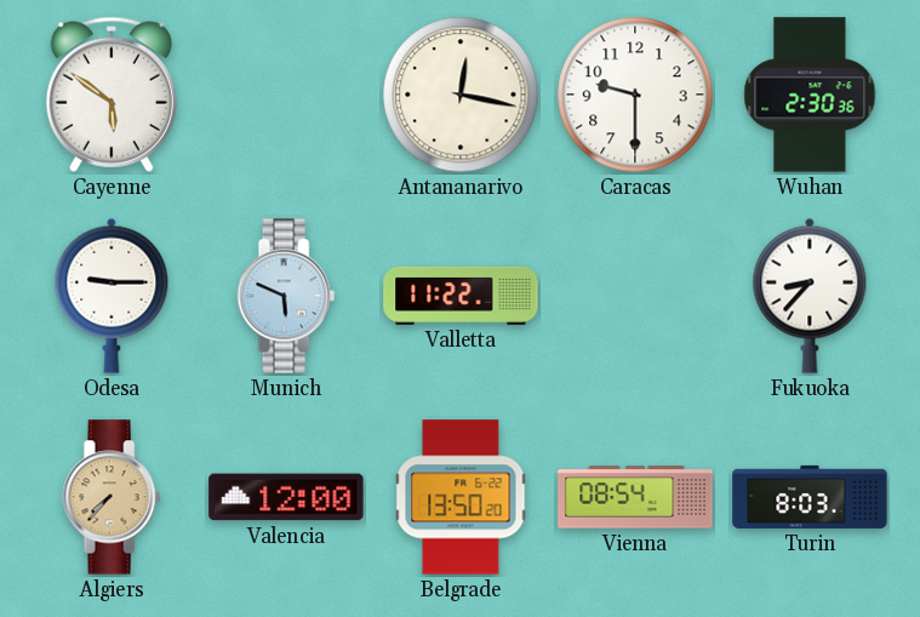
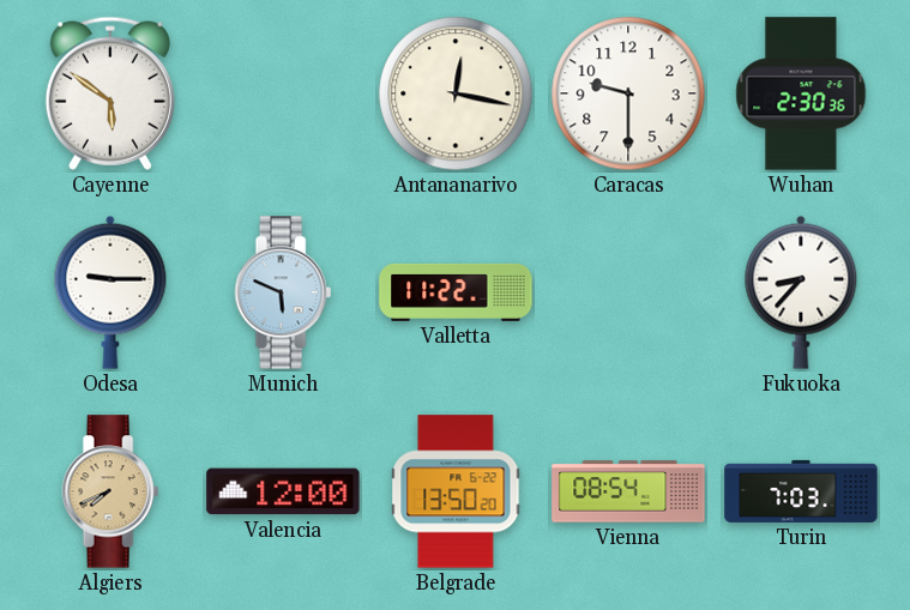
Algiers: 7:37 -> 7:41 (110, 491)
Turin: 8:03 -> 7:03 (801, 491)
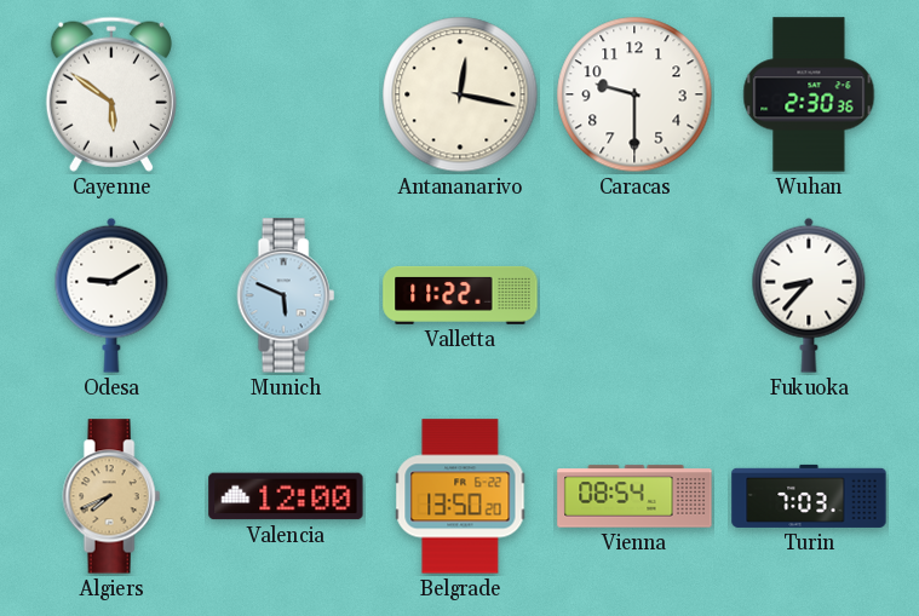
Odesa: 9:15 -> 9:10 (111, 295)
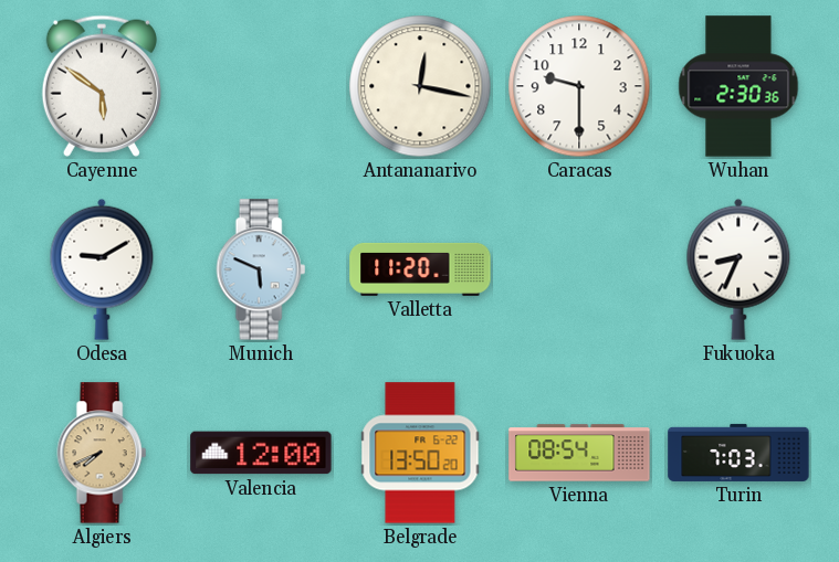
Valletta: 11:22 -> 11:20 (420, 269)
Fukuoka: 8:37 -> 8:34 (738, 269)
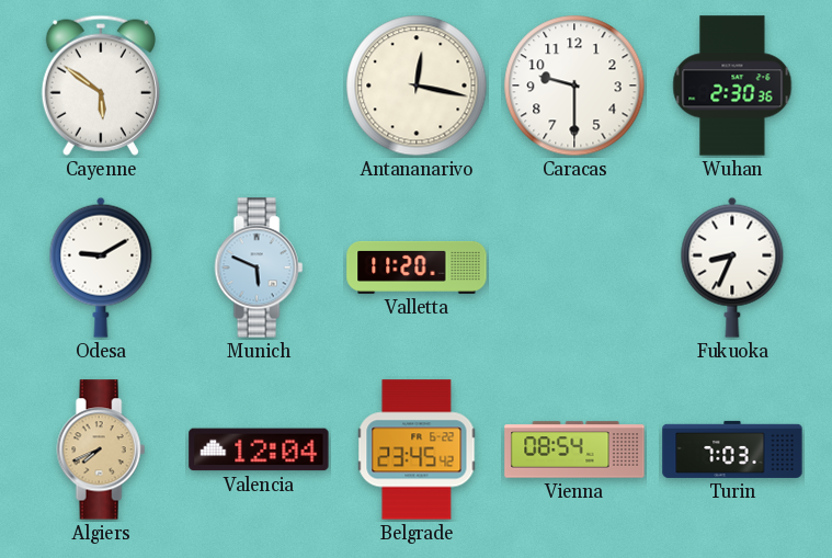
Valencia: 12:00 -> 12:04 (259, 449)
Belgrade: 13:50 -> 23:45 (417, 449)
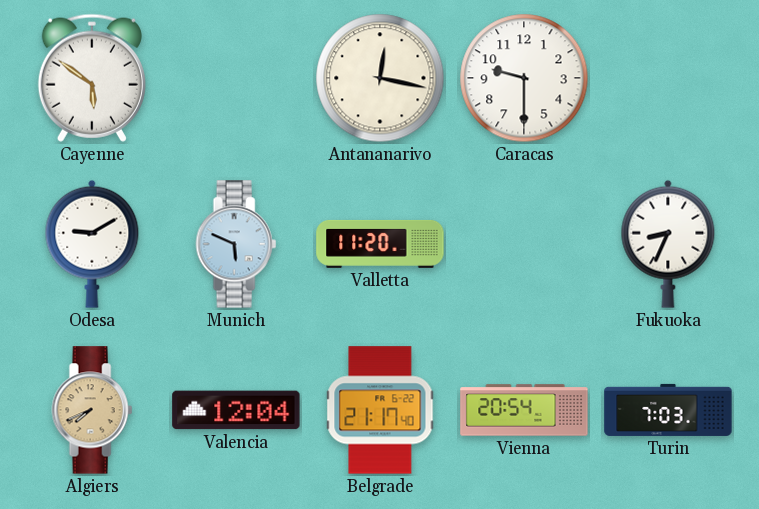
Wuhan: 2:30 -> none (732, 86)
Belgrade: 23:45 -> 21:17 (380, 410)
Vienna: 08:54 -> 20:54 (524, 410)
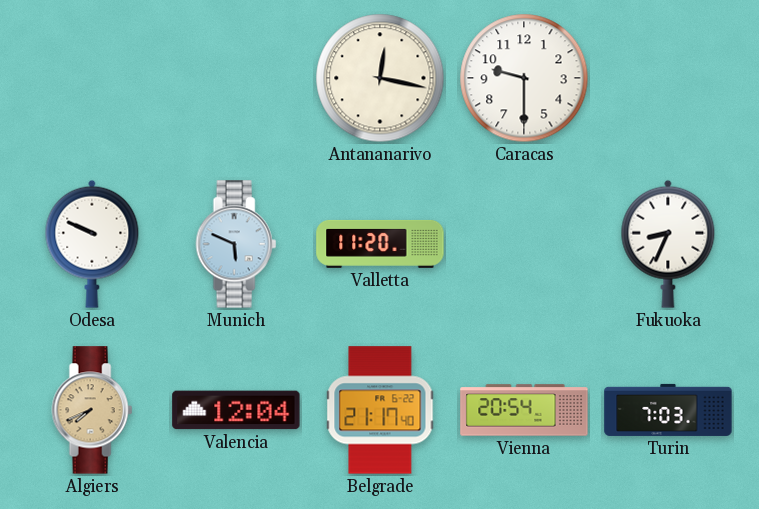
Cayenne: 5:51 -> none (92, 78)
Odesa: 9:10 -> 9:49 (92, 244)
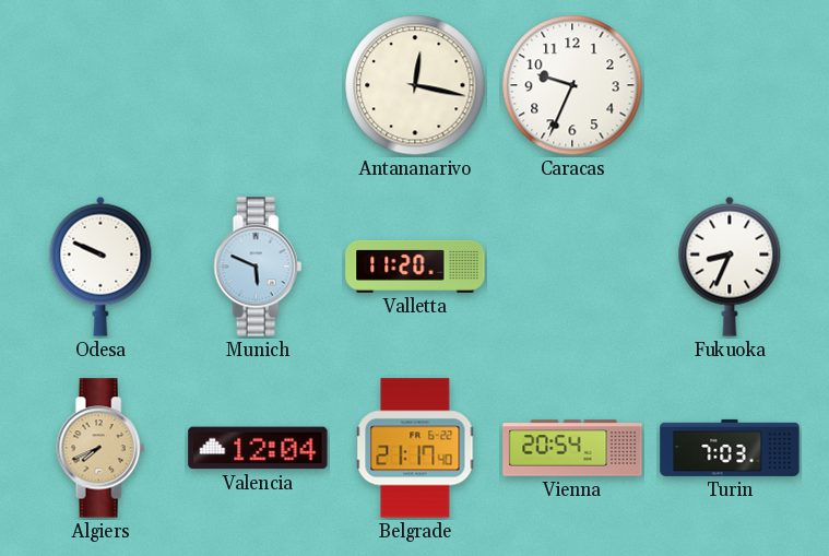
Caracas: 9:30 -> 9:34 (572, 85)
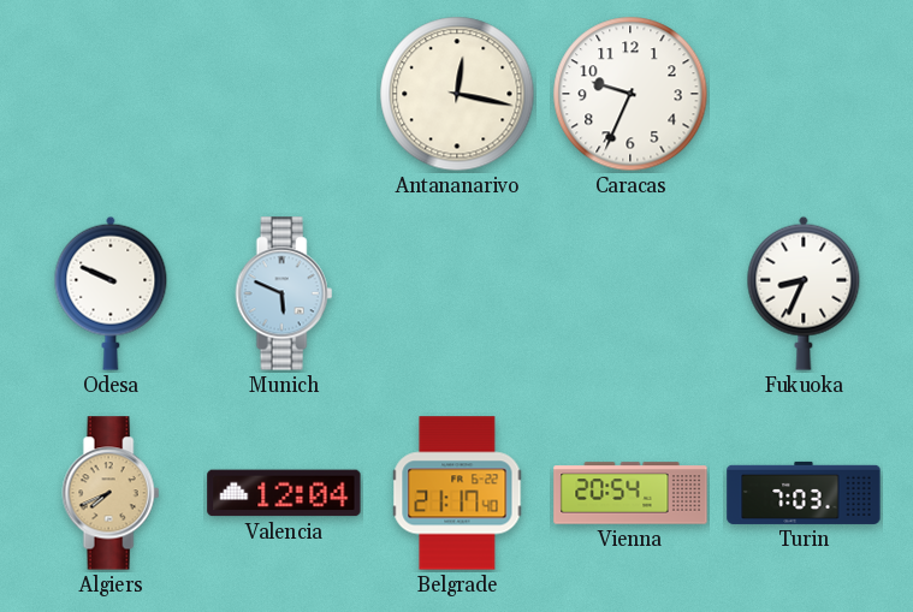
Valletta: 11:20 -> none (415, 267)
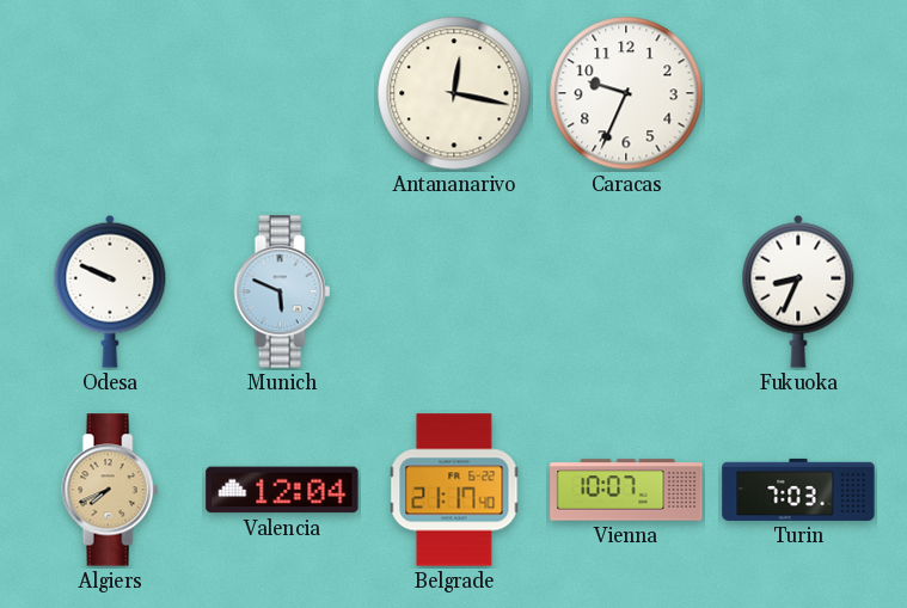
Vienna: 20:54 -> 10:07 (626, 490)
